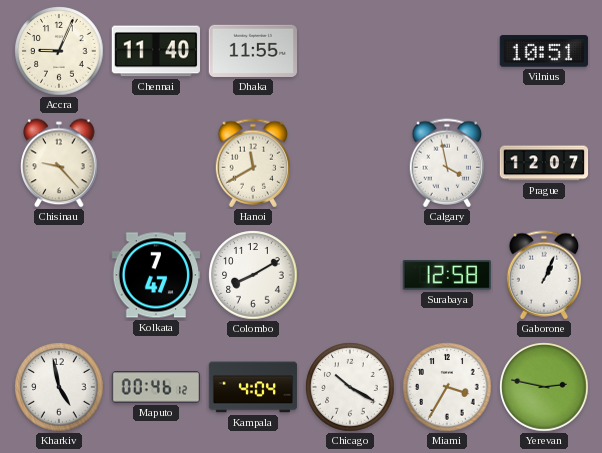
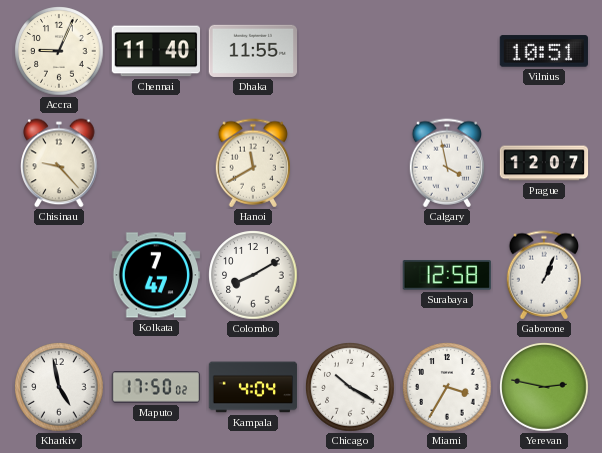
Maputo: 00:46 -> 17:50 (156, 387)
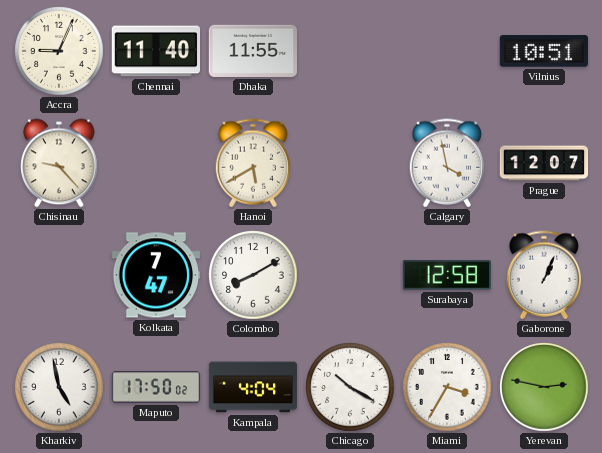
Hanoi: 11:40 -> 5:40 (252, 163)
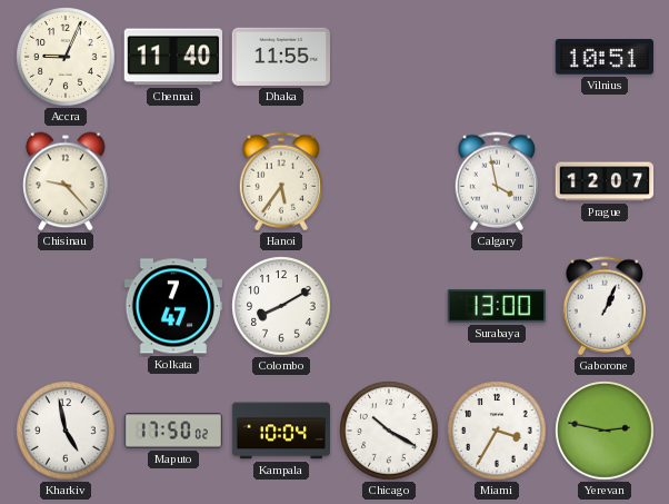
Hanoi: 5:40 -> 5:36 (280, 181)
Surabaya: 12:58 -> 13:00 (497, 306)
Kampala: 4:04 -> 10:04 (281, 431)
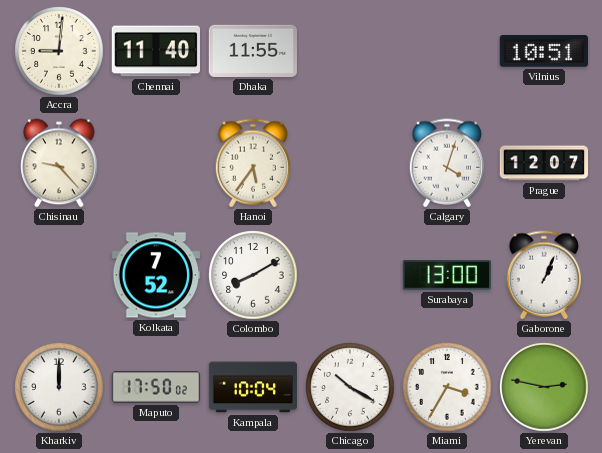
Accra: 9:04 -> 9:01 (59, 51)
Calgary: 3:58 -> 4:03 (446, 163)
Kolkata: 7:47 -> 7:52 (156, 275)
Kharkiv: 4:58 -> 12:00 (59, 387)
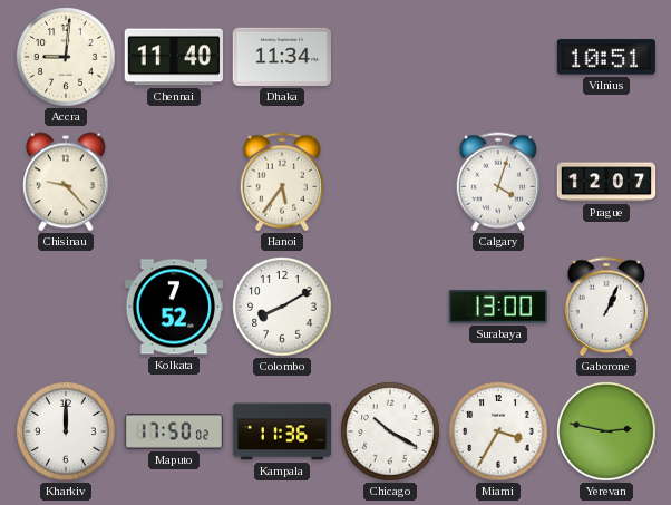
Dhaka: 11:55 -> 11:34 (281, 57)
Kampala: 10:04 -> 11:36 (282, 431)
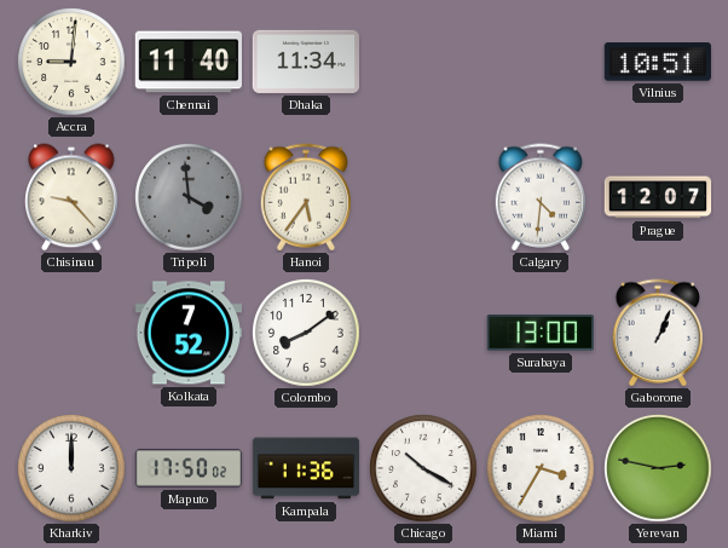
Tripoli: none -> 3:59 (189, 197)
Calgary: 4:03 -> 4:31 (539, 197)
Colombo: 8:10 -> 8:09 (306, 333)
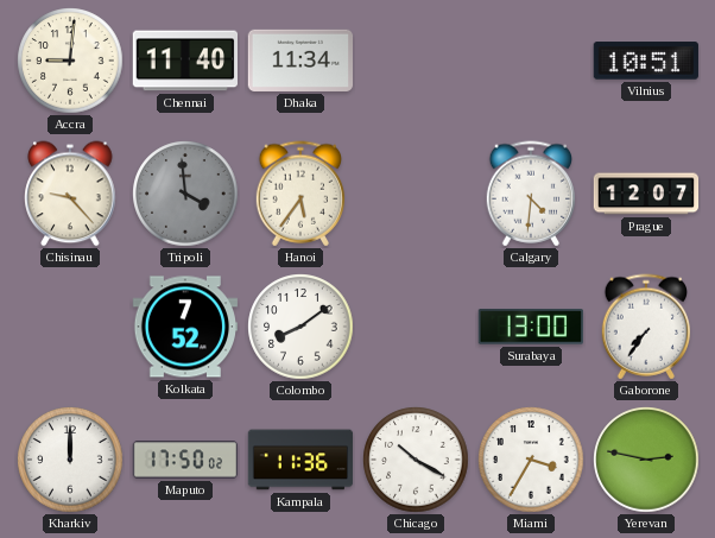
Gaborone: 1:04 -> 7:36 (645, 327)
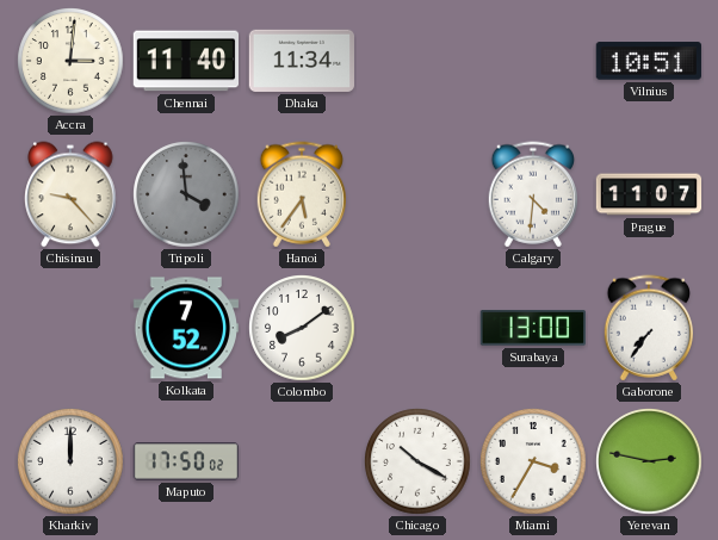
Accra: 9:01 -> 3:01 (70, 61)
Prague: 12:07 -> 11:07 (649, 194)
Kampala: 11:36 -> none (300, 460)
